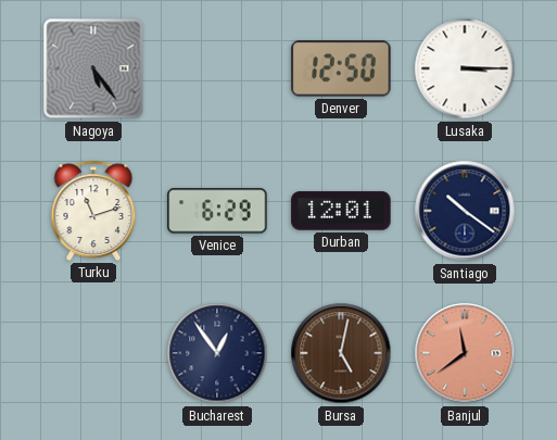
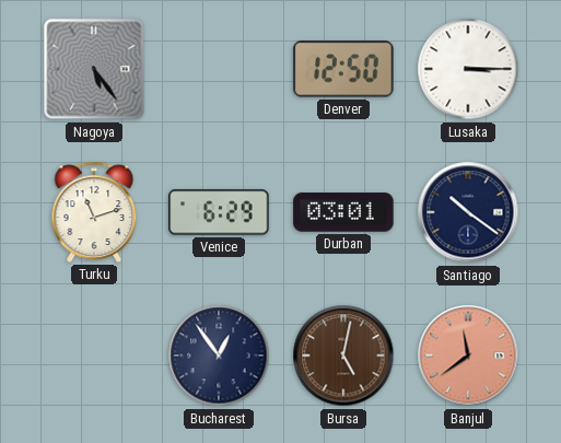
Durban: 12:01 -> 03:01 (343, 212)
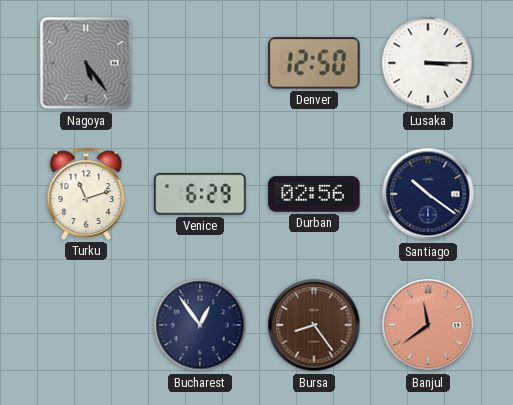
Durban: 03:01 -> 02:56 (314, 194)
Bursa: 5:02 -> 8:24 (314, 325)
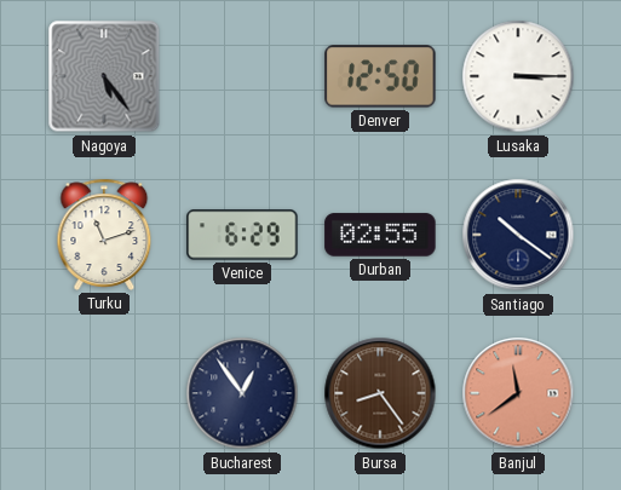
Durban: 02:56 -> 02:55 (380, 235)
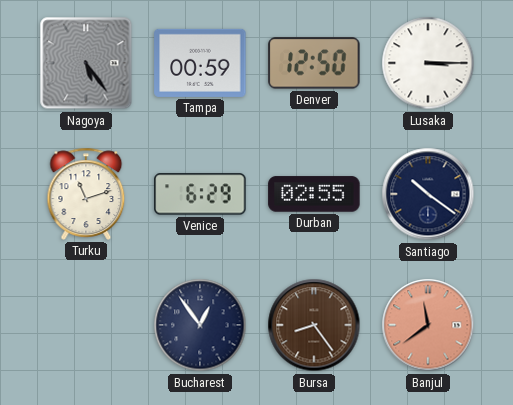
Tampa: none -> 00:59 (200, 63)
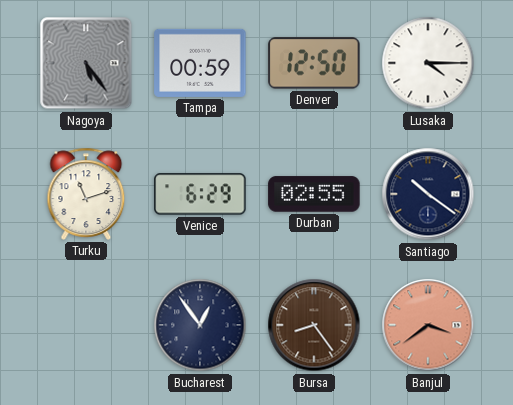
Lusaka: 3:15 -> 4:15 (428, 63)
Banjul: 11:39 -> 3:39 (428, 325)
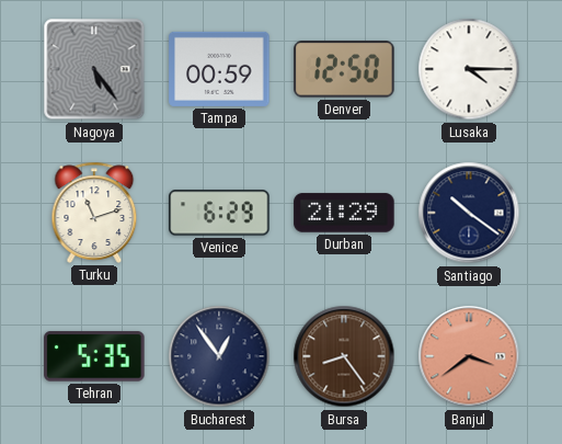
Durban: 02:55 -> 21:29 (344, 213)
Tehran: none -> 5:35 (94, 356)
